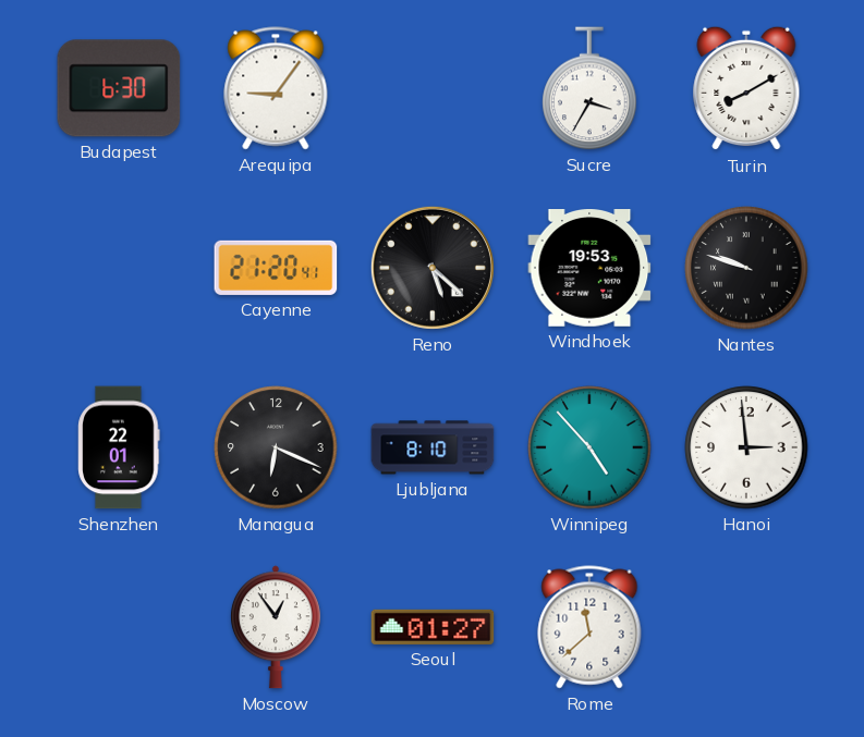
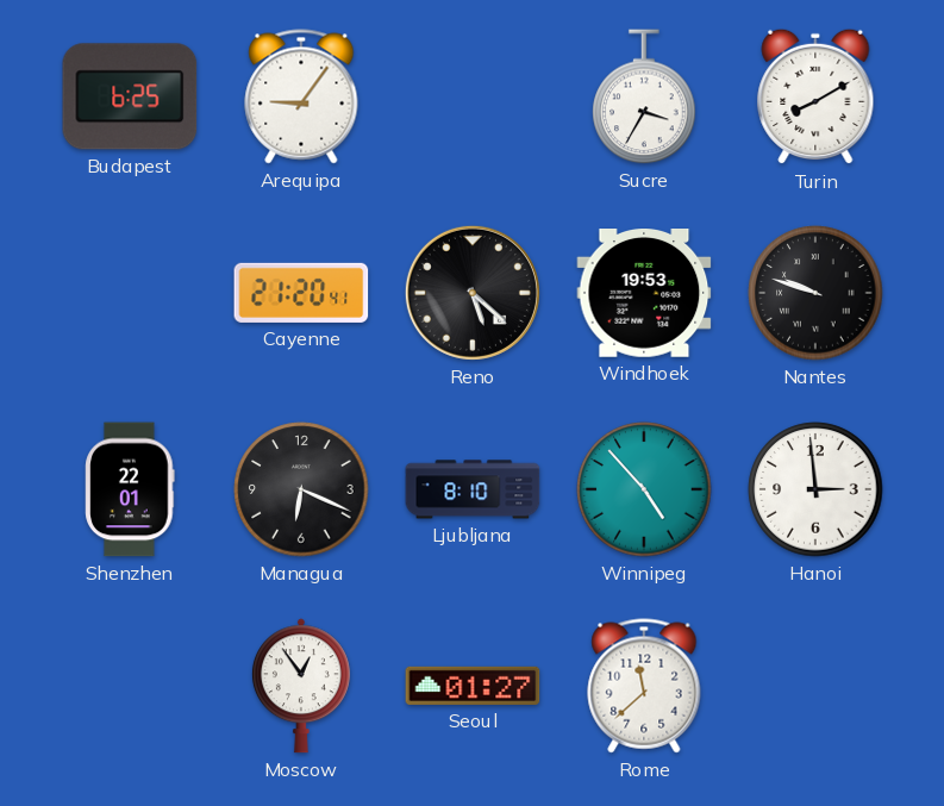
Budapest: 6:30 -> 6:25 (130, 96)
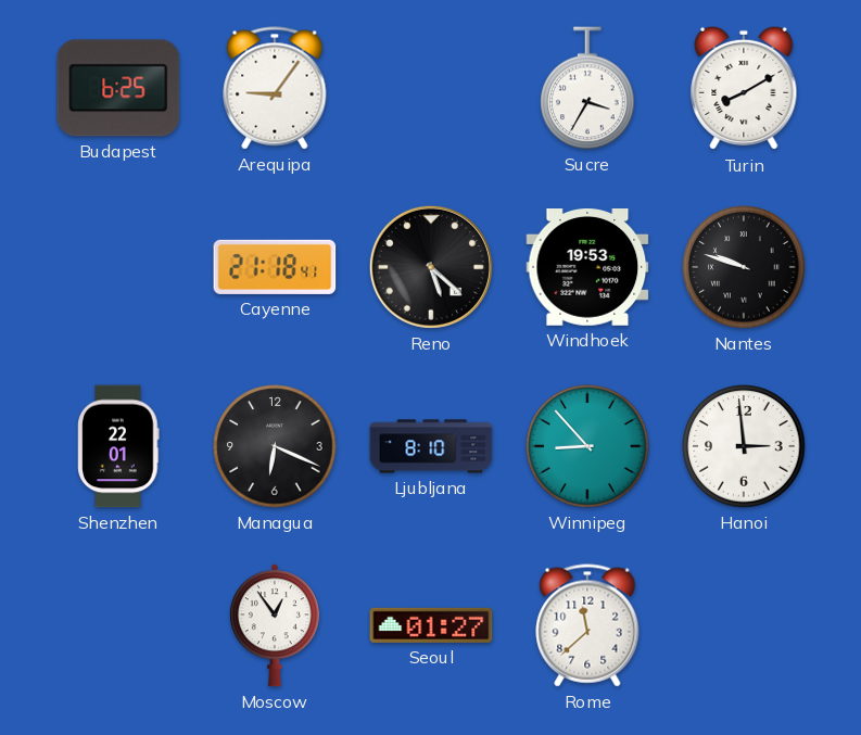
Cayenne: 21:20 -> 21:18 (275, 267)
Winnipeg: 4:53 -> 8:53 (587, 446)
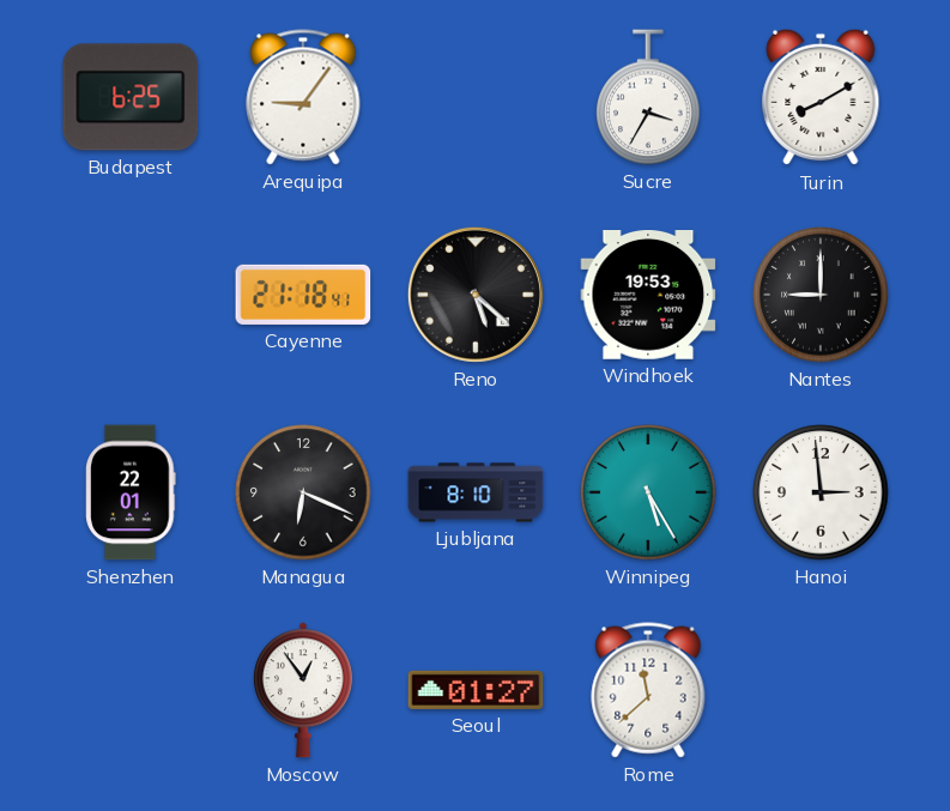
Nantes: 9:48 -> 9:00 (821, 295)
Winnipeg: 8:53 -> 5:25 (648, 492)
